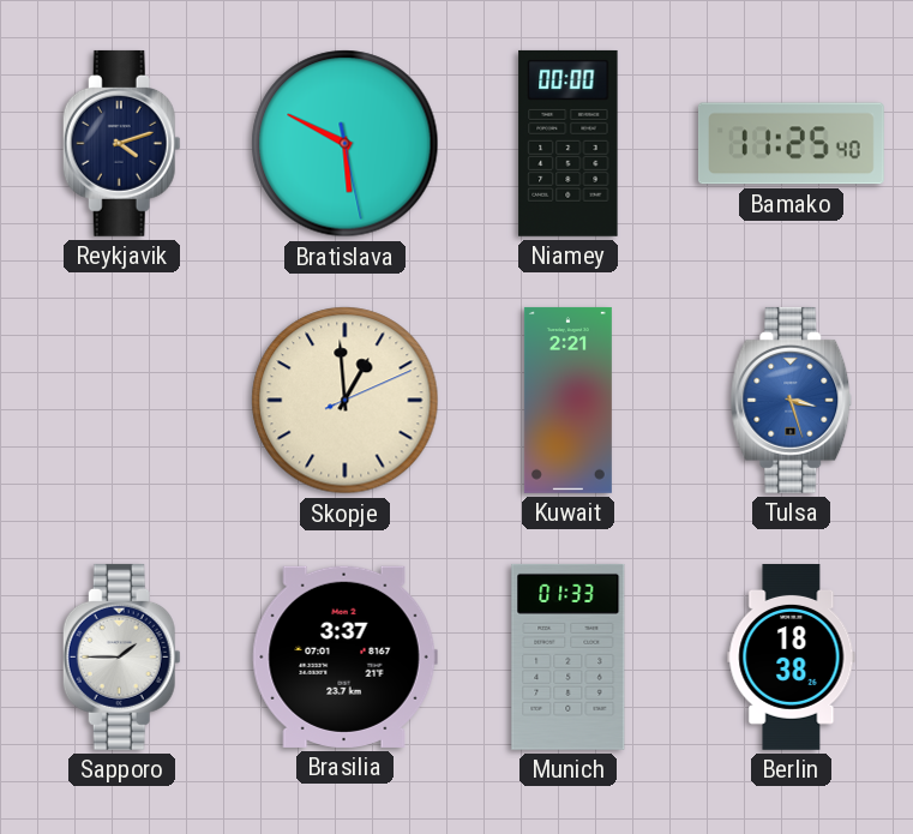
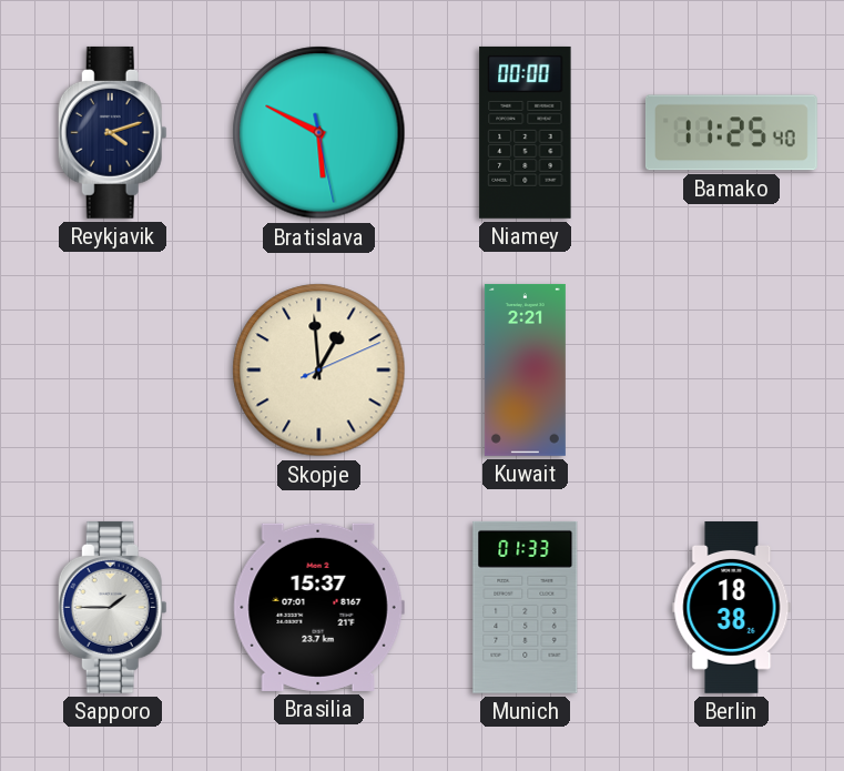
Tulsa: 3:27 -> none (792, 400)
Brasilia: 3:37 -> 15:37 (318, 607)
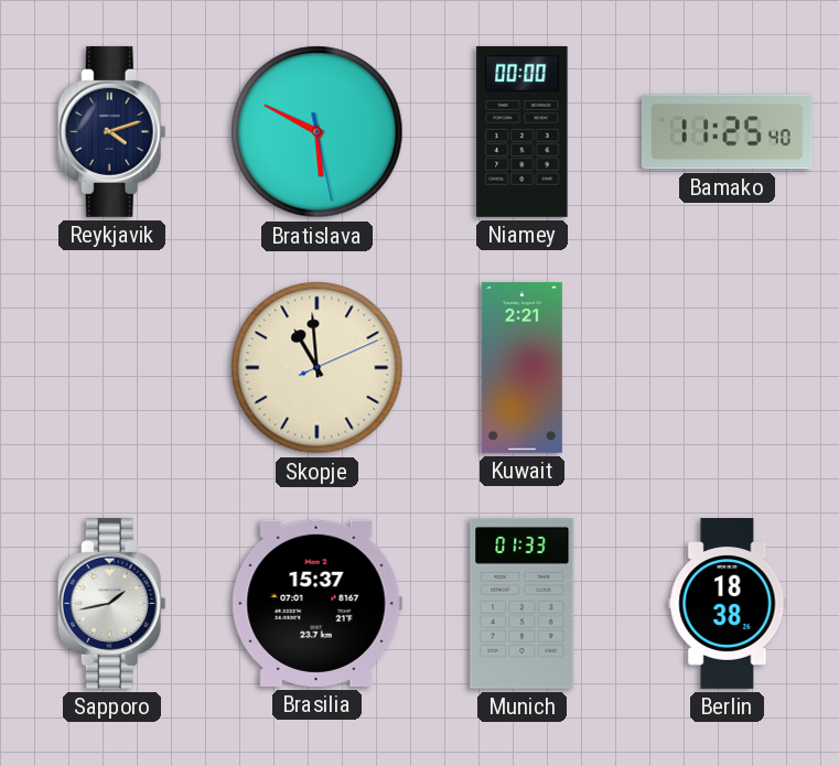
Skopje: 12:59 -> 10:59 (318, 368)
Sapporo: 1:45 -> 1:43 (111, 603)
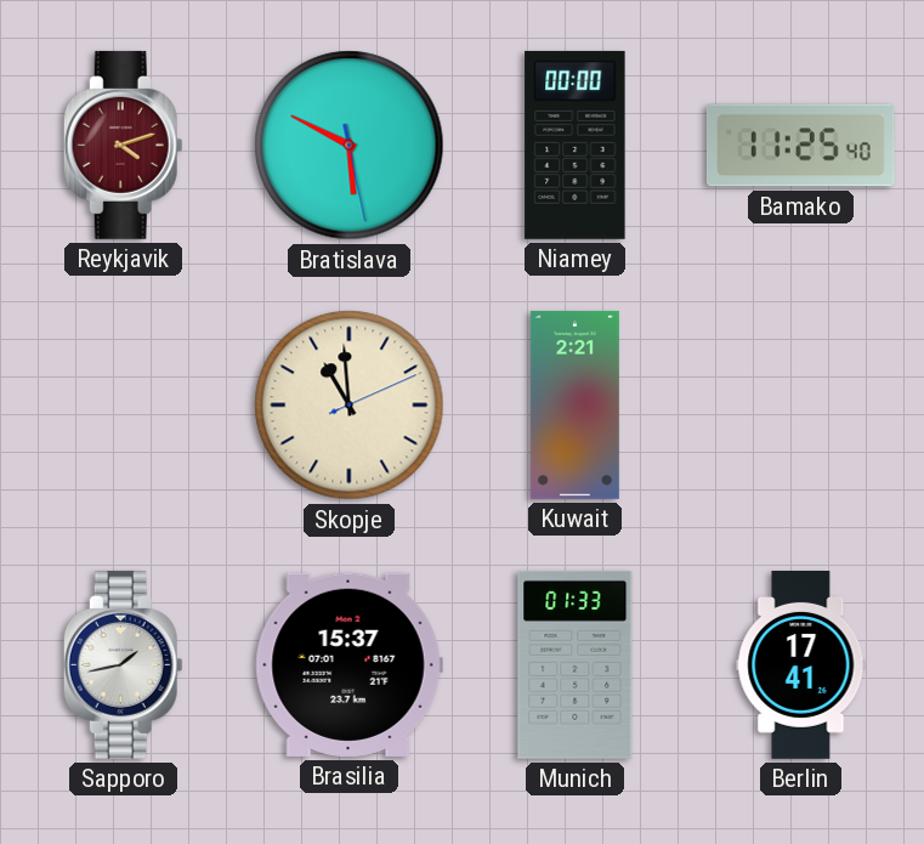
Reykjavik dial: navy -> burgundy (123, 145)
Berlin: 18:38 -> 17:41 (801, 665)
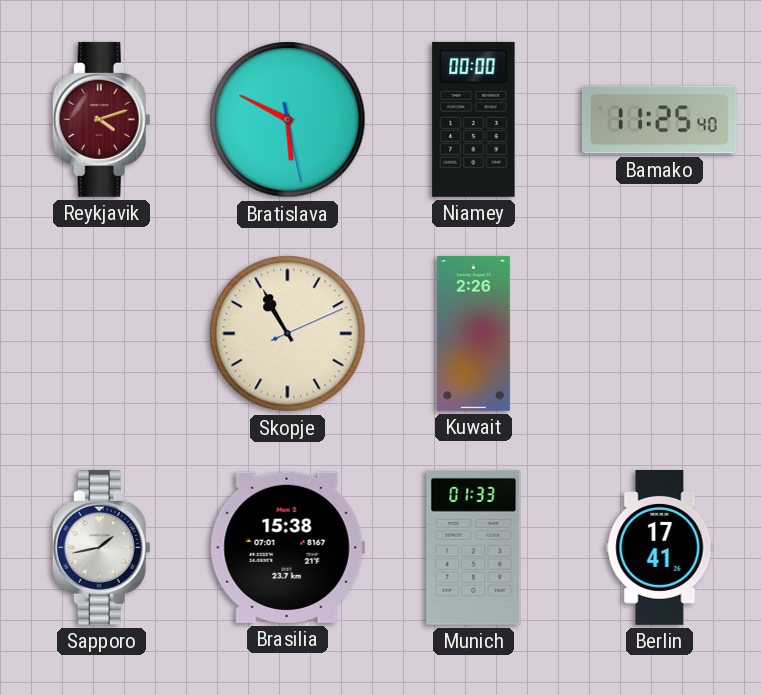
Skopje: 10:59 -> 10:55 (288, 334)
Kuwait: 2:21 -> 2:26 (473, 333)
Brasilia: 15:37 -> 15:38 (287, 547)
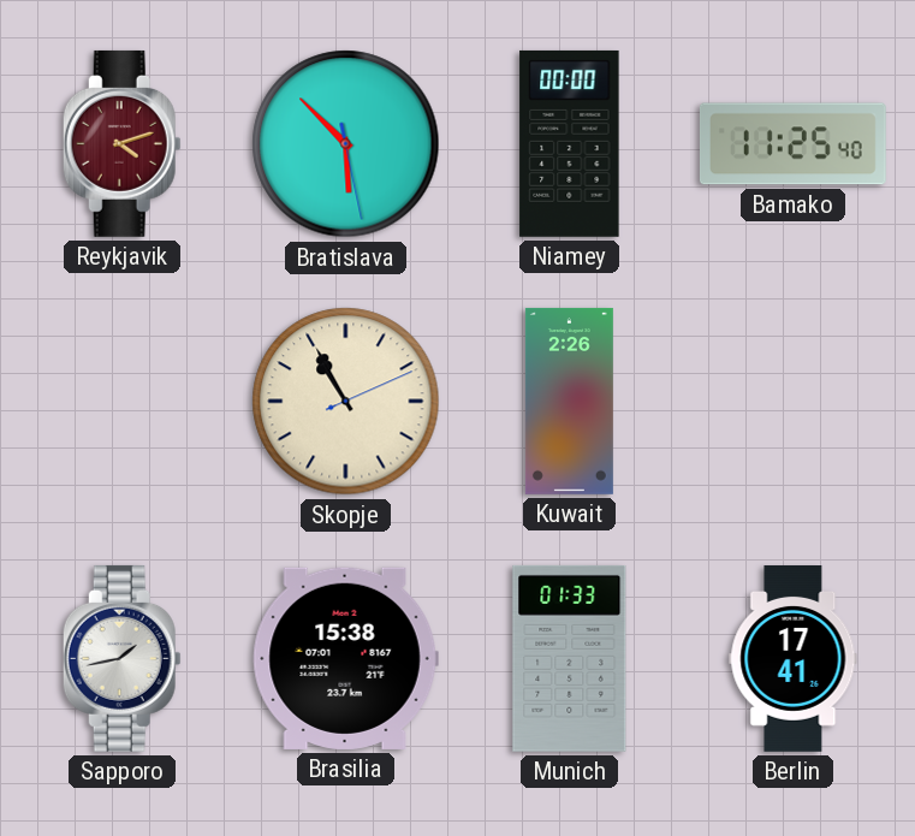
Bratislava: 5:49 -> 5:52 (346, 144)
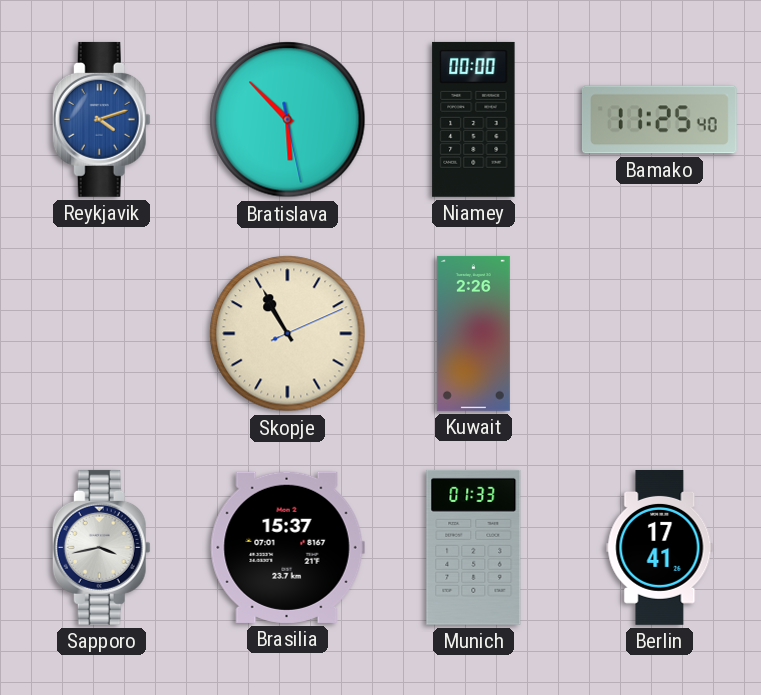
Reykjavik dial: burgundy -> blue (101, 119)
Sapporo: 1:43 -> 3:43 (101, 547)
Brasilia: 15:38 -> 15:37 (287, 547)
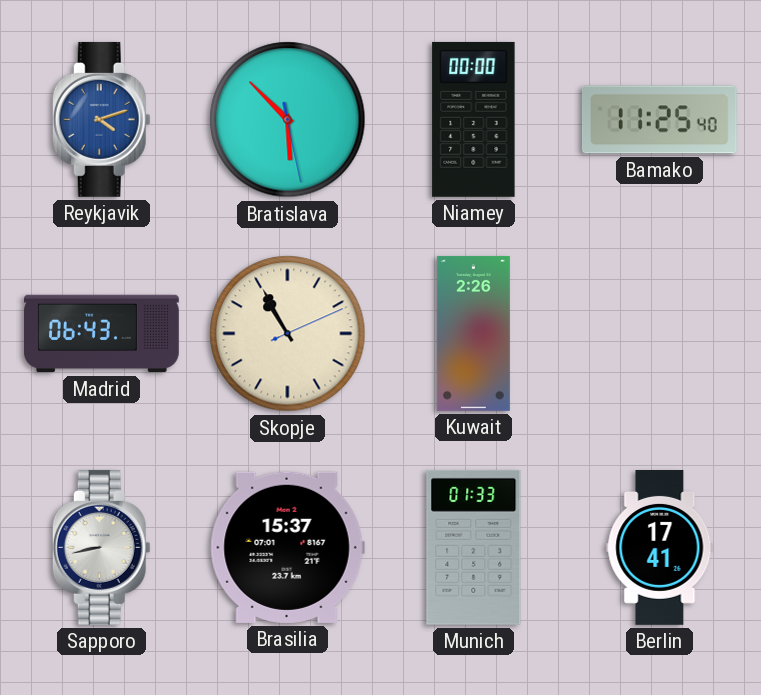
Madrid: none -> 06:43 (102, 334)
Sapporo: 3:43 -> 8:43 (101, 547)
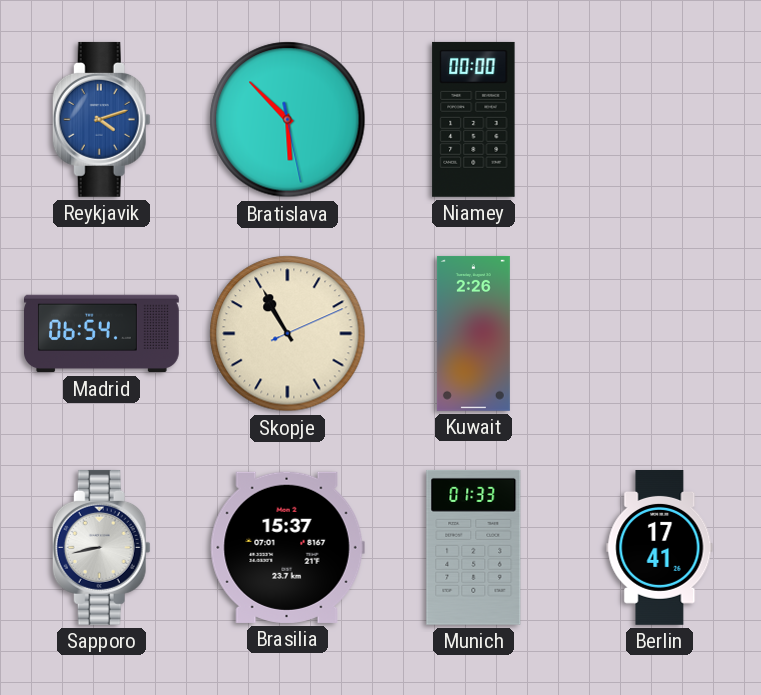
Bamako: 11:25 -> none (659, 120)
Madrid: 06:43 -> 06:54 (102, 334)
